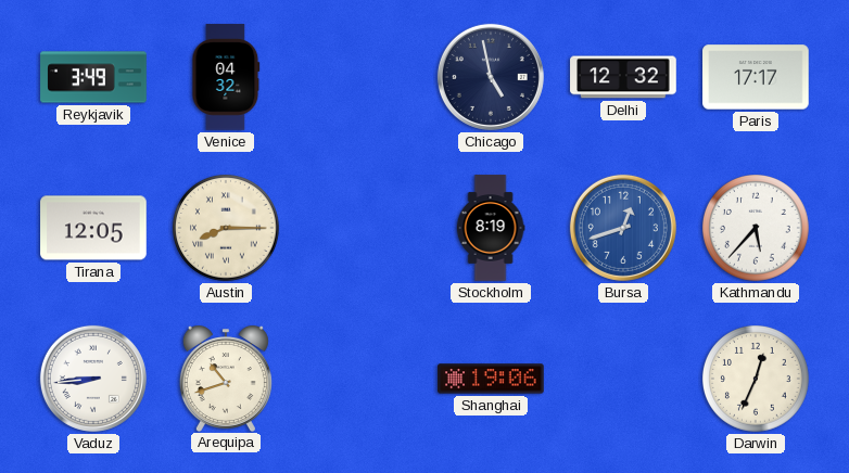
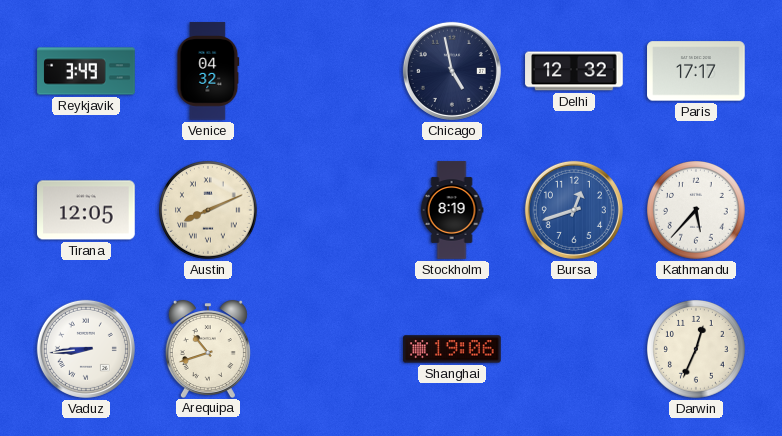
Austin: 8:15 -> 8:11 (209, 211)
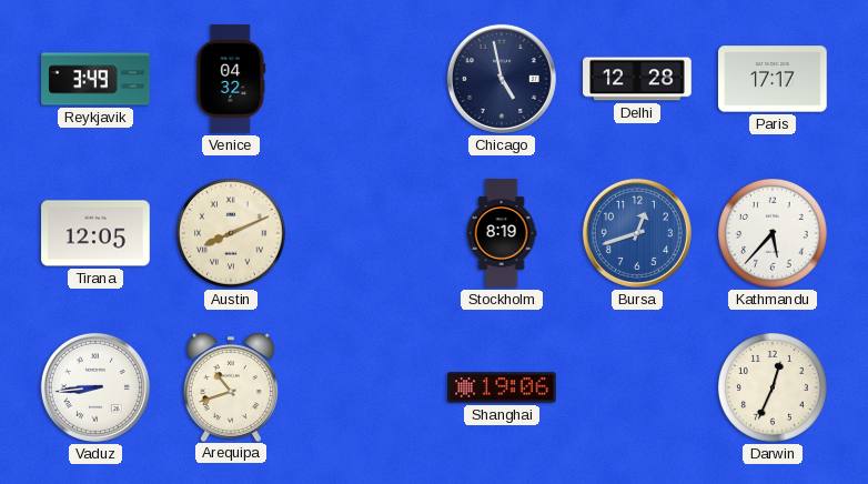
Delhi: 12:32 -> 12:28 (637, 79)
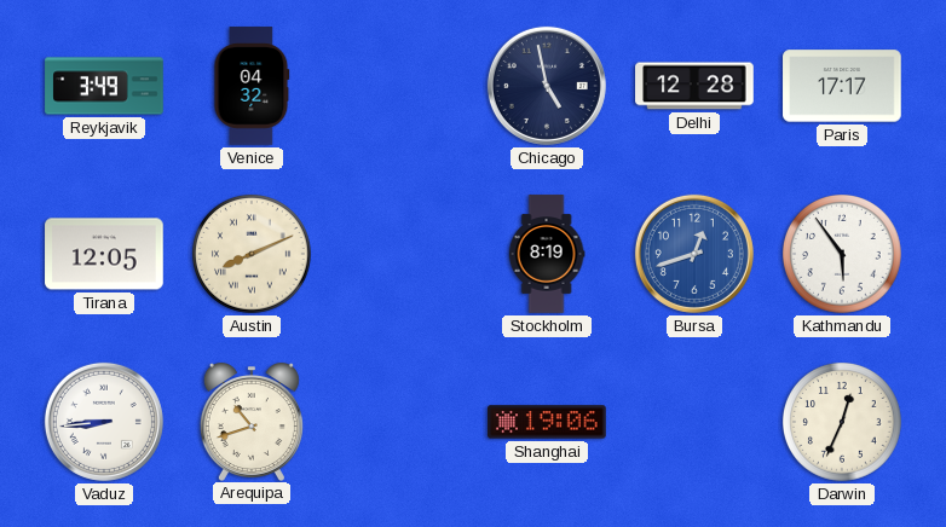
Kathmandu: 5:37 -> 5:54 (843, 255)
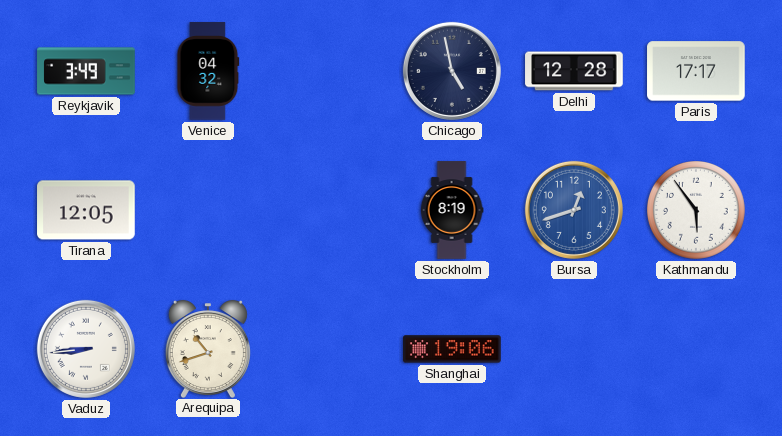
Austin: 8:11 -> none (253, 255)
Darwin: 12:34 -> none (843, 423)
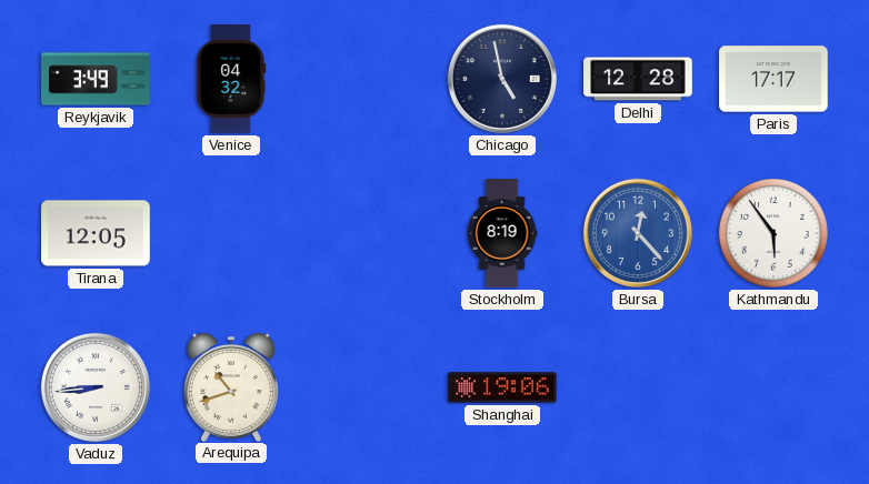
Bursa: 12:42 -> 12:23 (638, 233)
